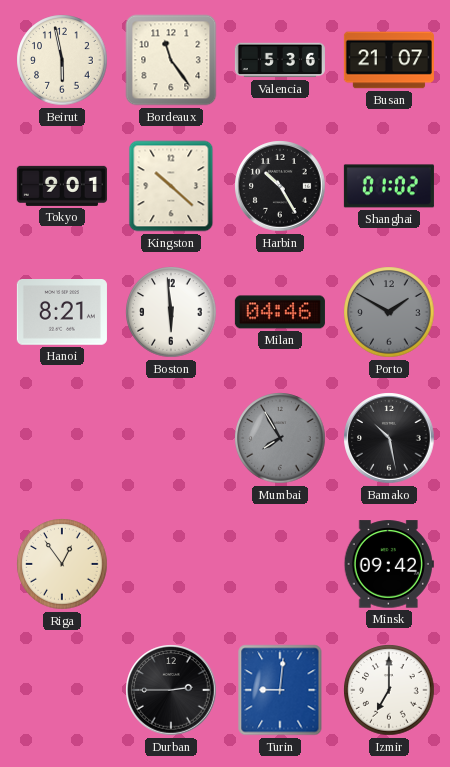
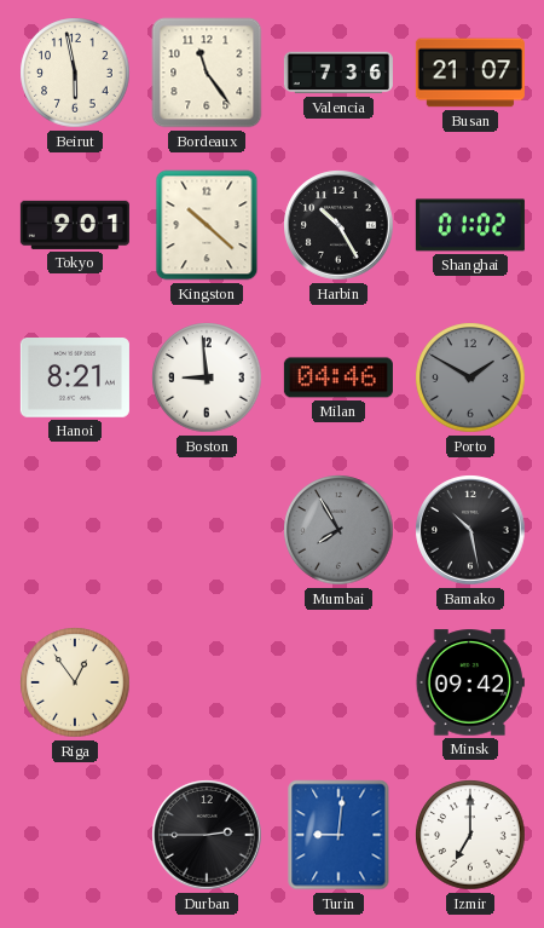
Valencia: 5:36 -> 7:36 (338, 73)
Boston: 5:59 -> 8:59 (207, 377)
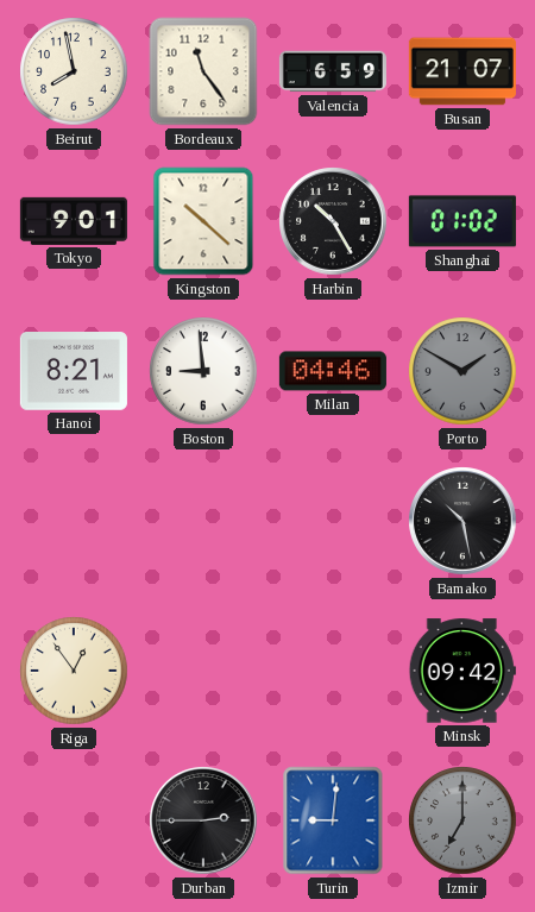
Beirut: 5:58 -> 7:58 (74, 71)
Valencia: 7:36 -> 6:59 (333, 71)
Mumbai: 7:55 -> none (338, 530)
Izmir dial: white -> grey (462, 820)
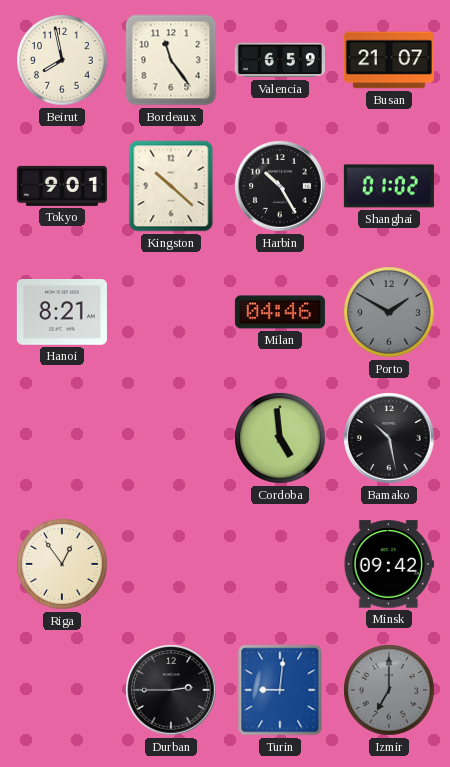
Boston: 8:59 -> none (203, 371)
Cordoba: none -> 4:59 (280, 438)
